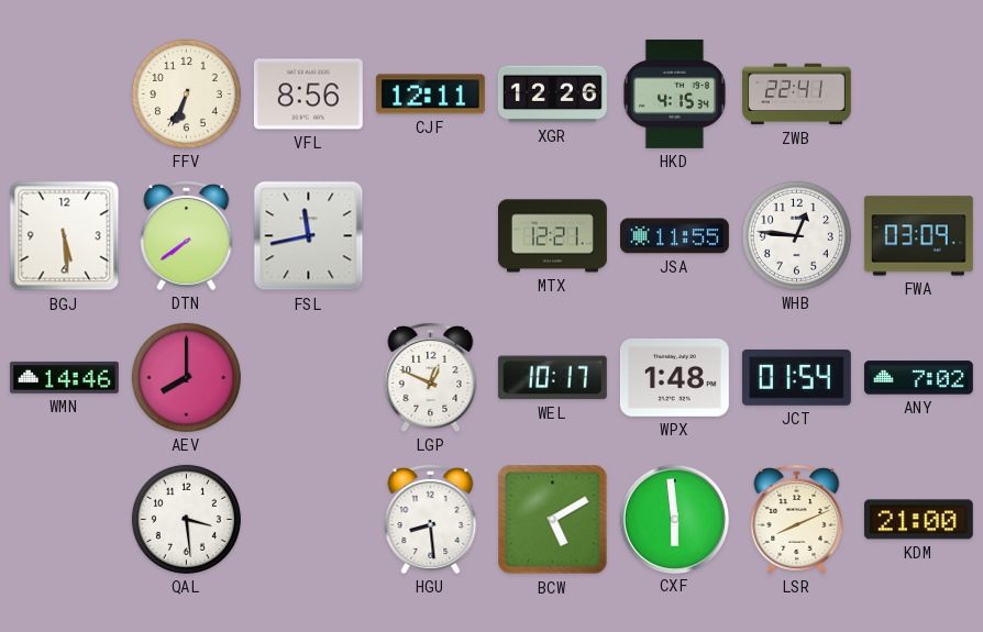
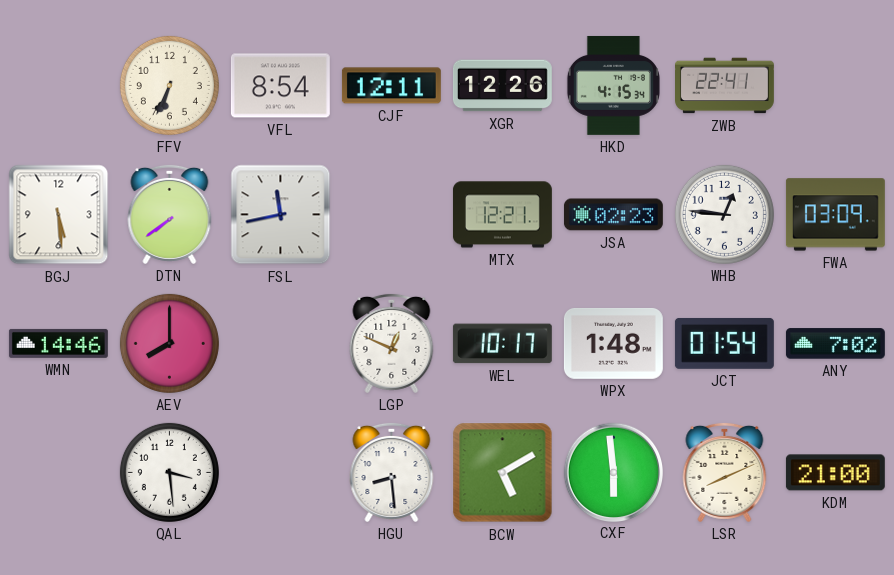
VFL: 8:56 -> 8:54 (280, 86)
JSA: 11:55 -> 02:23 (613, 215)
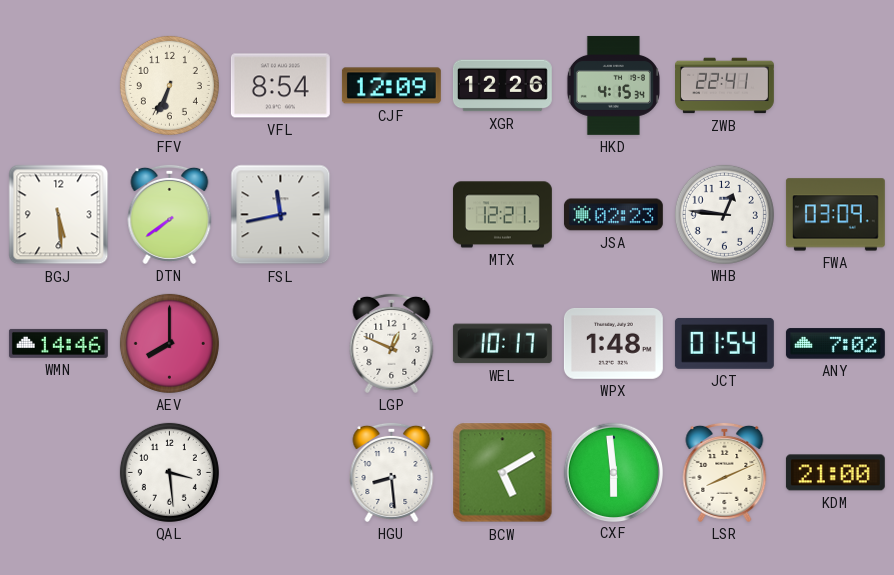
CJF: 12:11 -> 12:09 (391, 86)
